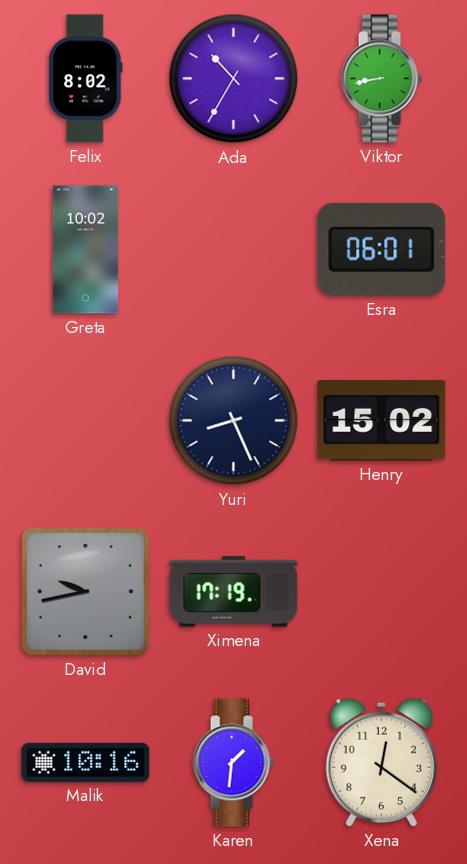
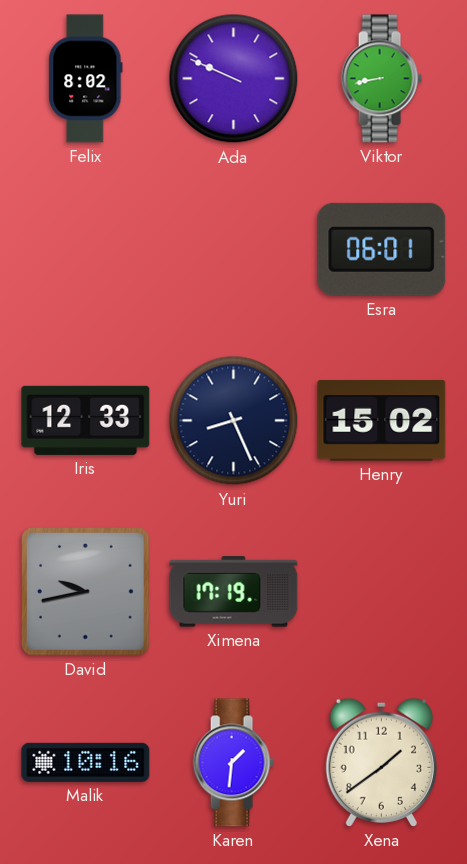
Ada: 10:35 -> 9:49 (234, 79)
Greta: 10:02 -> none (86, 250)
Iris: none -> 12:33 (86, 420)
Xena: 12:21 -> 1:39 (381, 762)
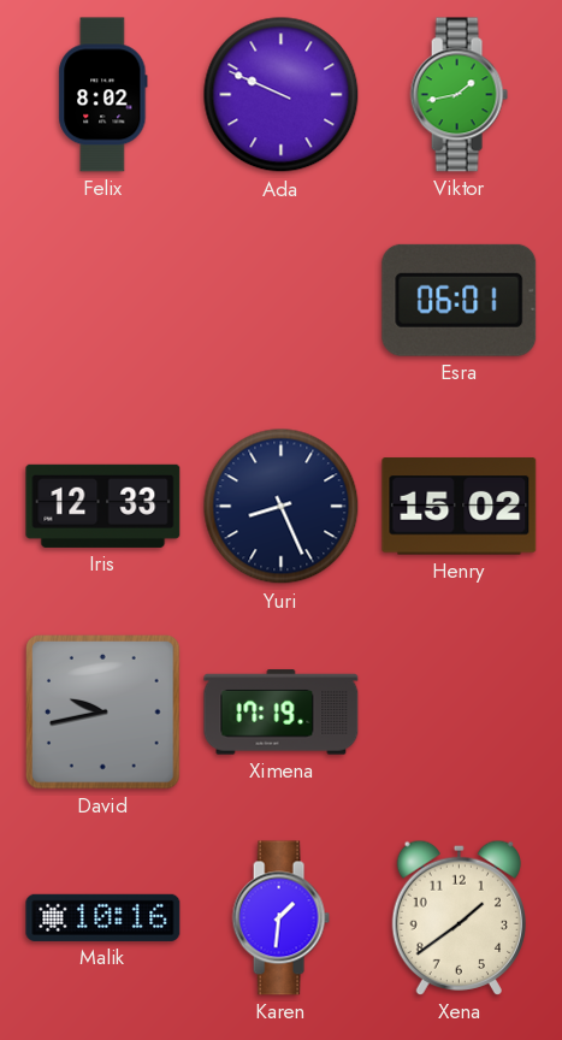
Viktor: 8:43 -> 1:43 (459, 95)
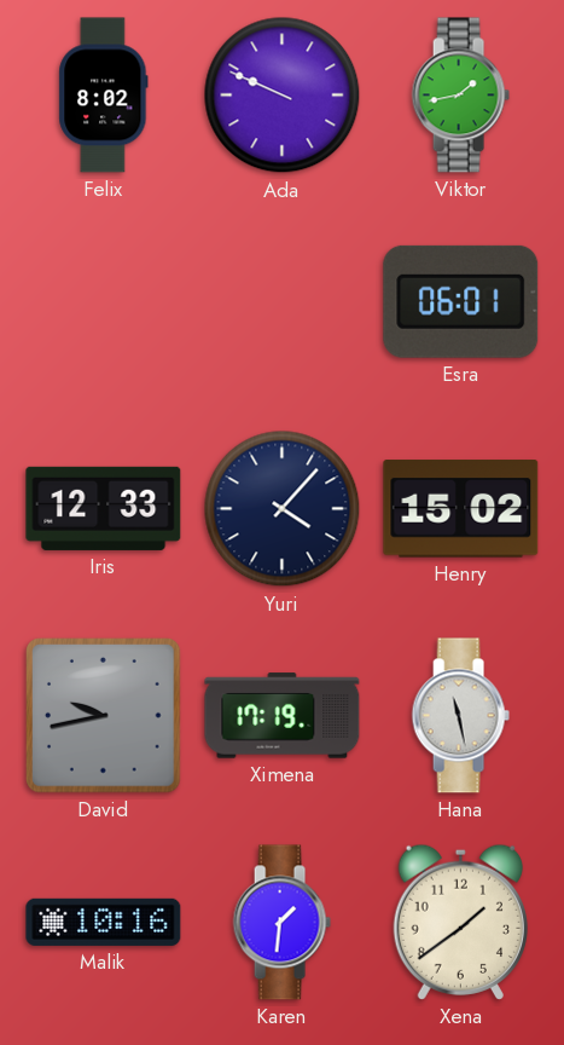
Yuri: 8:26 -> 4:07 (283, 509)
Hana: none -> 11:28 (460, 716)
